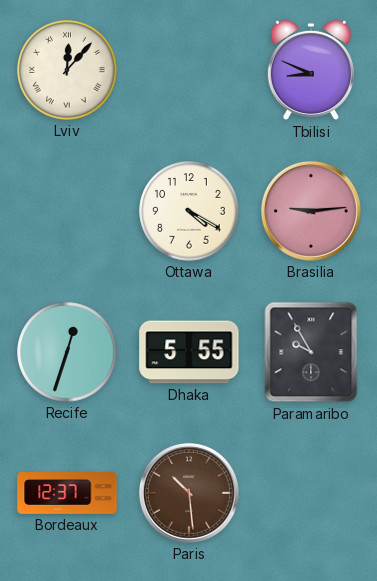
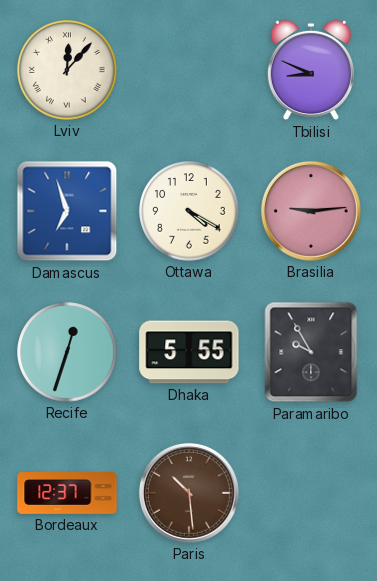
Damascus: none -> 6:57 (67, 211)
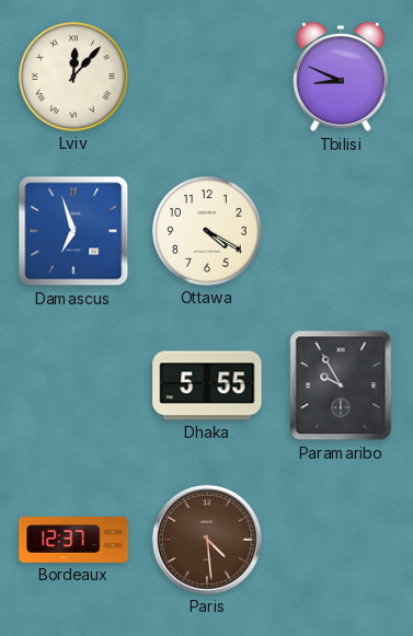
Brasilia: 9:14 -> none (311, 211)
Recife: 12:33 -> none (67, 352)
Paris: 10:29 -> 4:29 (207, 540)
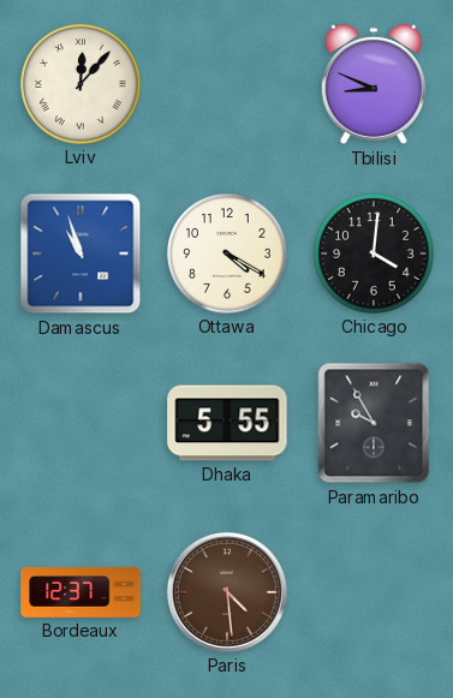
Damascus: 6:57 -> 10:57 (81, 253)
Chicago: none -> 4:01 (374, 253)
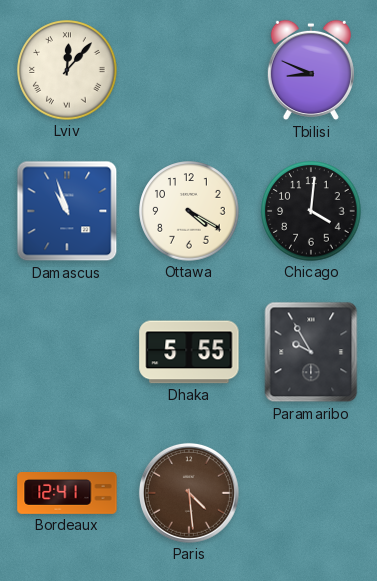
Bordeaux: 12:37 -> 12:41 (67, 494)
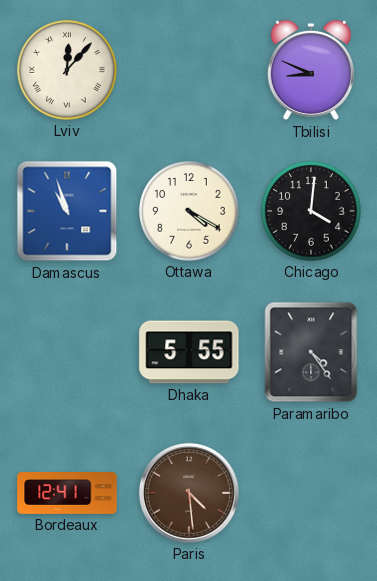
Paramaribo: 9:55 -> 4:24 (311, 352)
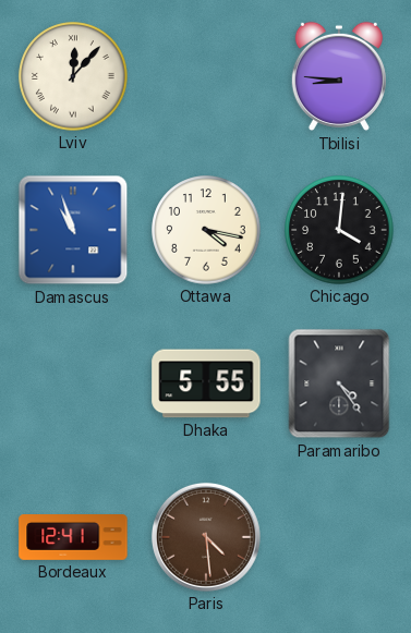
Tbilisi: 8:49 -> 8:46 (339, 76)
Ottawa: 4:20 -> 4:17 (206, 230)
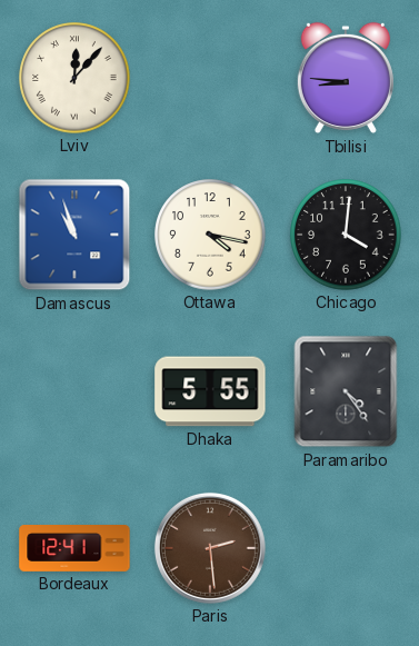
Paris: 4:29 -> 2:29 (210, 548)
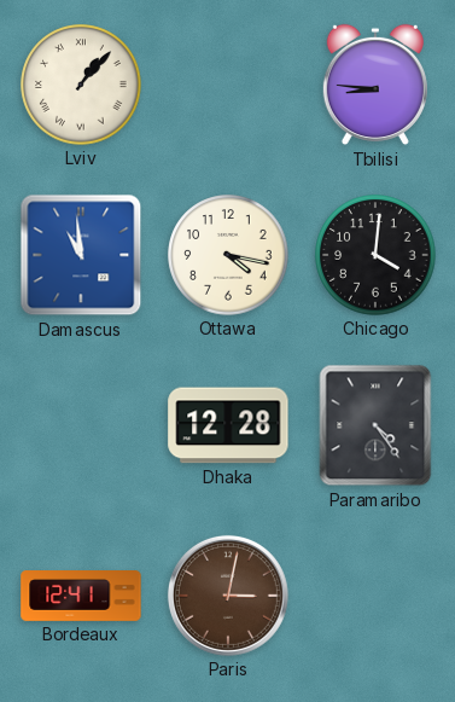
Lviv: 12:07 -> 1:07 (81, 85)
Damascus: 10:57 -> 10:59 (81, 255)
Dhaka: 5:55 -> 12:28 (228, 425)
Paris: 2:29 -> 3:02 (228, 596)
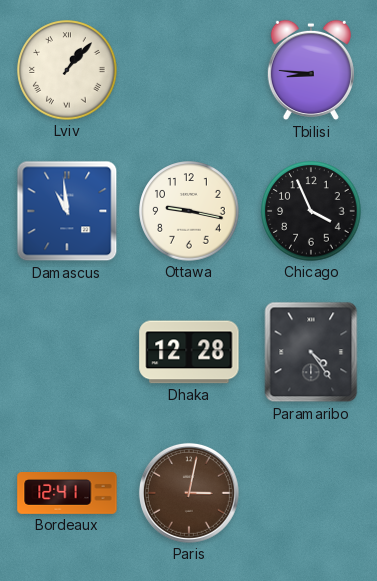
Ottawa: 4:17 -> 9:17 (189, 211)
Chicago: 4:01 -> 3:56 (311, 211)
